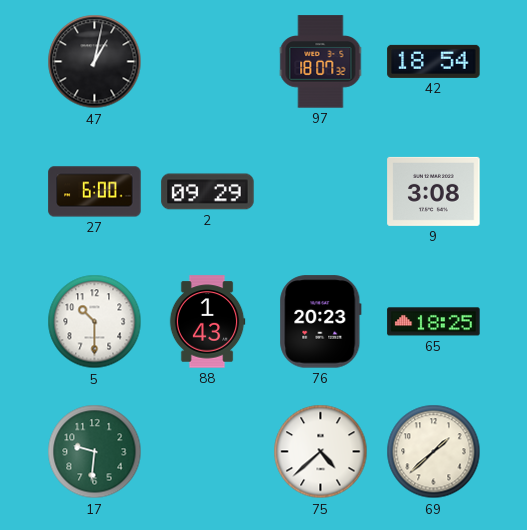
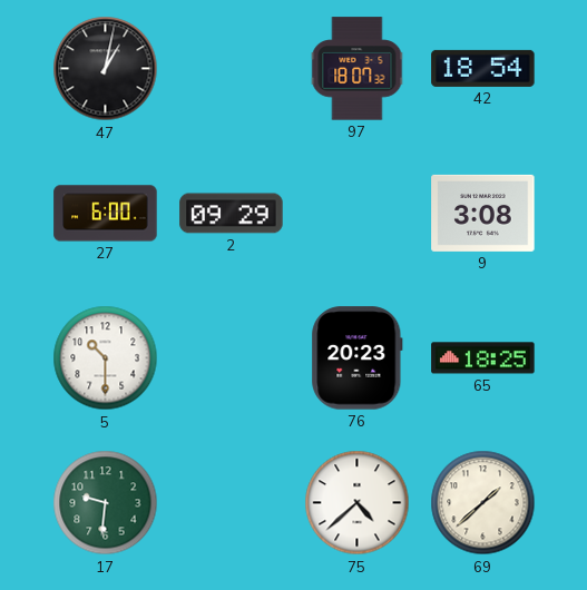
88: 1:43 -> none (207, 322)
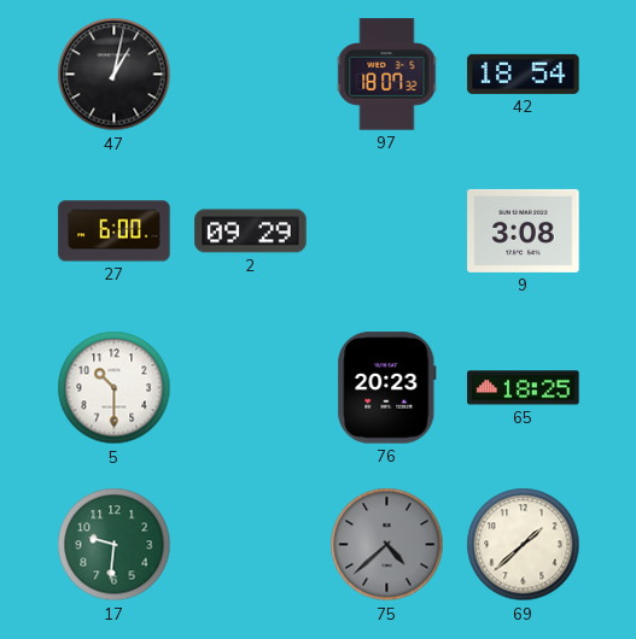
75 dial: white -> grey (387, 545)
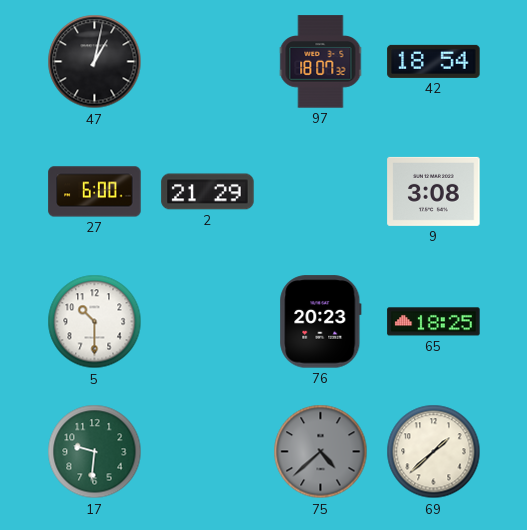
2: 09:29 -> 21:29 (208, 192)
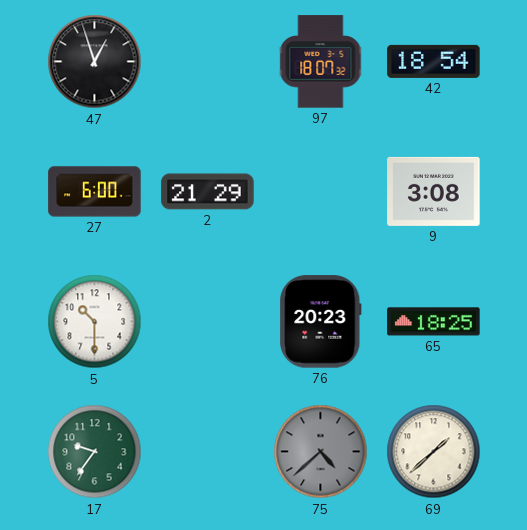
47: 1:02 -> 12:57 (95, 62)
17: 9:31 -> 9:36 (95, 452)
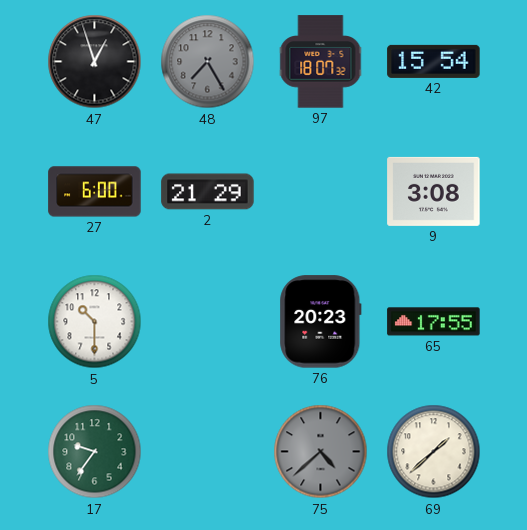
48: none -> 7:25 (208, 62)
42: 18:54 -> 15:54 (434, 61)
65: 18:25 -> 17:55 (434, 322)
